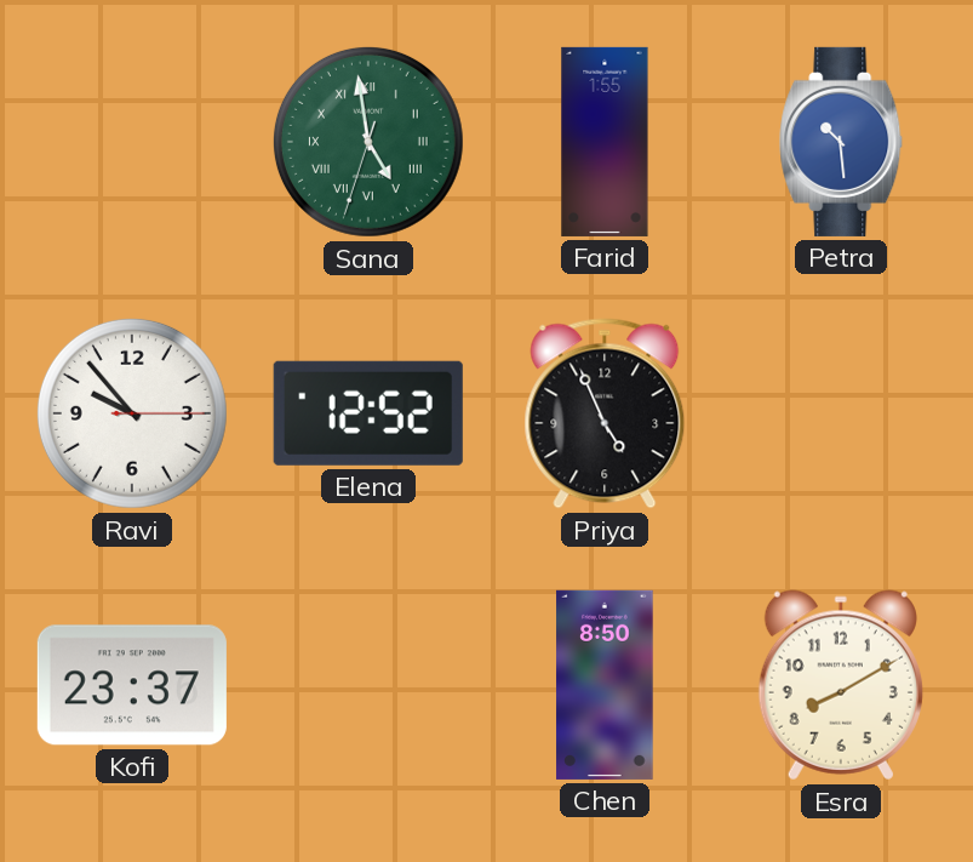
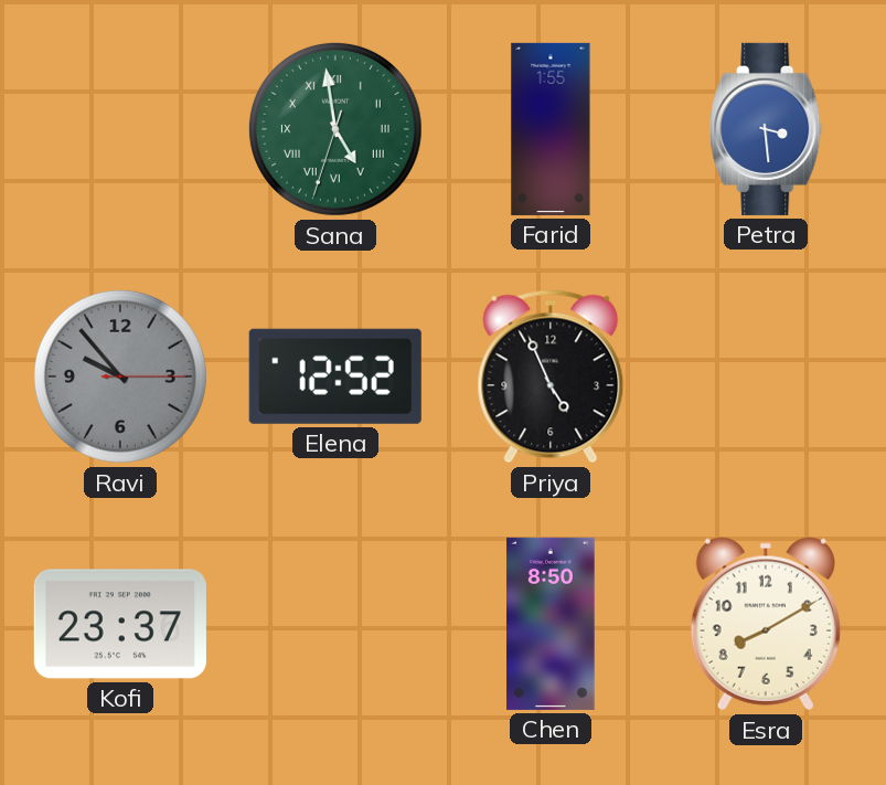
Petra: 10:29 -> 3:29 (767, 129)
Ravi dial: white -> grey (120, 376)
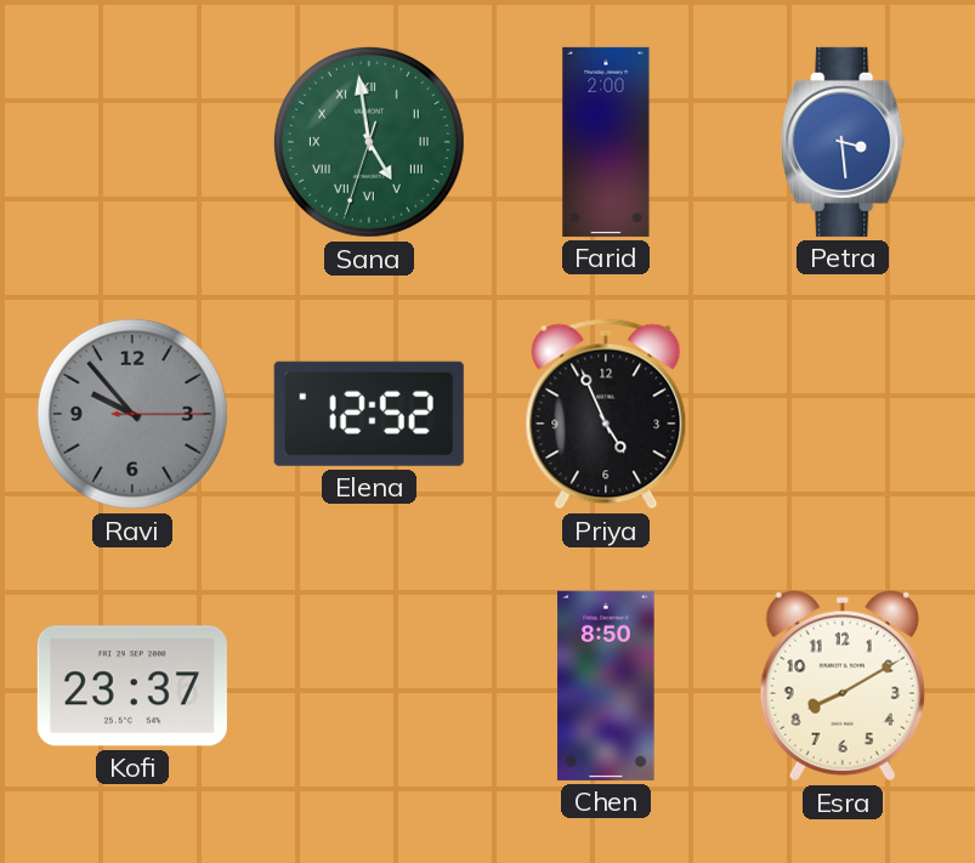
Farid: 1:55 -> 2:00 (606, 142)
